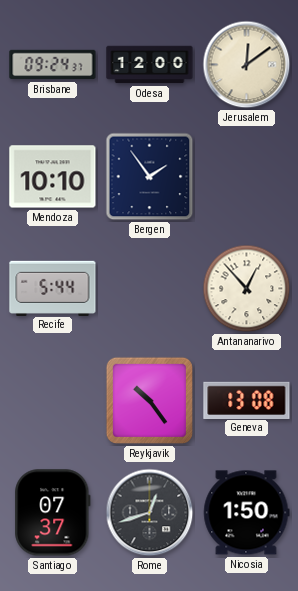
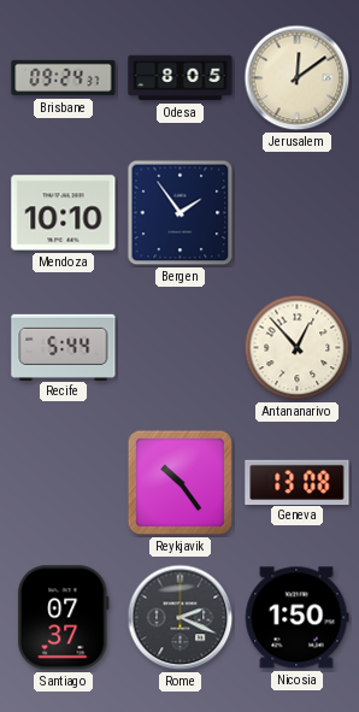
Odesa: 12:00 -> 8:05 (181, 78)
Rome: 12:42 -> 2:19 (181, 618)
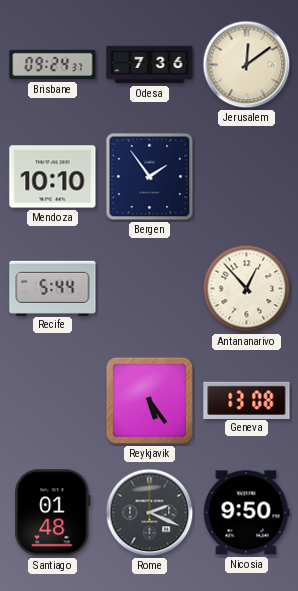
Odesa: 8:05 -> 7:36 (150, 65)
Reykjavik: 10:24 -> 5:24 (149, 400)
Santiago: 07:37 -> 01:48 (53, 513)
Nicosia: 1:50 -> 9:50 (247, 513)
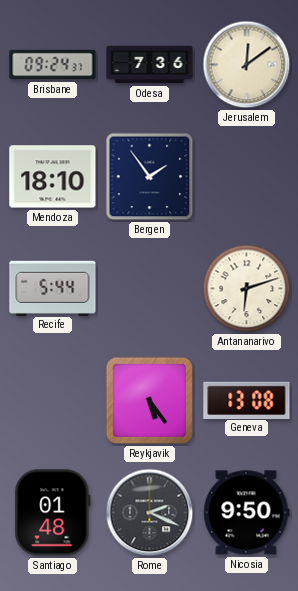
Mendoza: 10:10 -> 18:10 (53, 177)
Antananarivo: 12:53 -> 6:12 (247, 289)
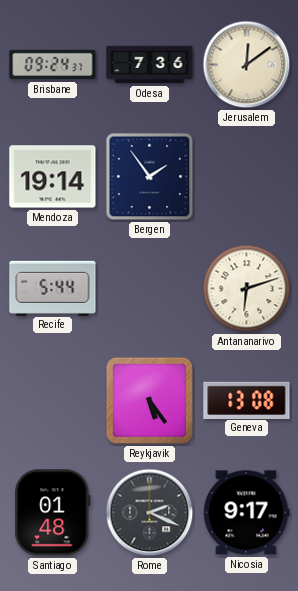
Mendoza: 18:10 -> 19:14 (53, 177)
Nicosia: 9:50 -> 9:17 (247, 513)
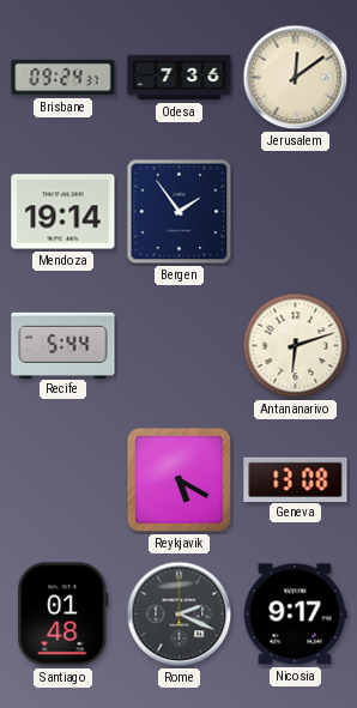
Reykjavik: 5:24 -> 5:20 (179, 479)
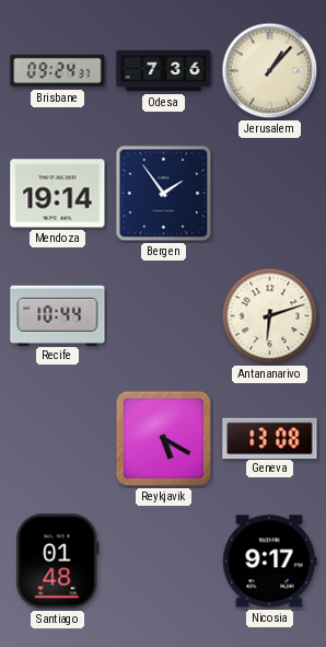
Jerusalem: 12:09 -> 1:07 (270, 71)
Recife: 5:44 -> 10:44 (58, 315)
Rome: 2:19 -> none (180, 615)
